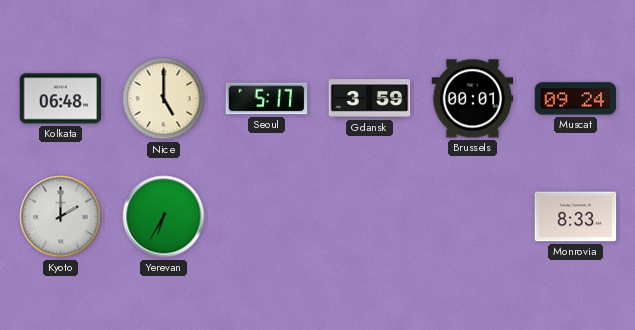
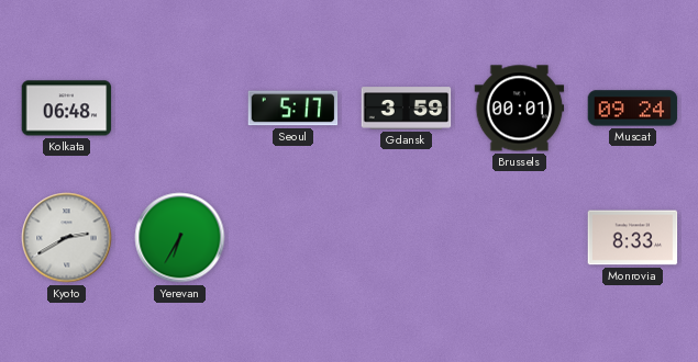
Nice: 5:00 -> none (164, 99)
Kyoto: 2:00 -> 2:40 (67, 238)
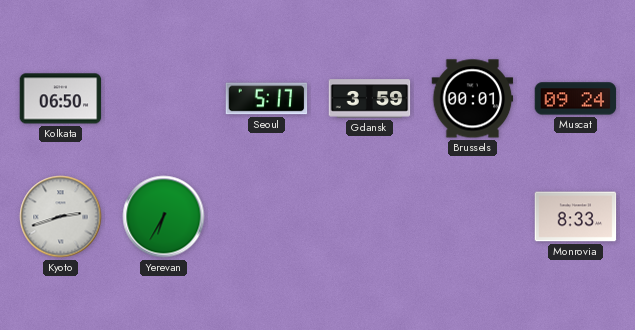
Kolkata: 06:48 -> 06:50 (61, 99)
Kyoto: 2:40 -> 2:42 (61, 217)
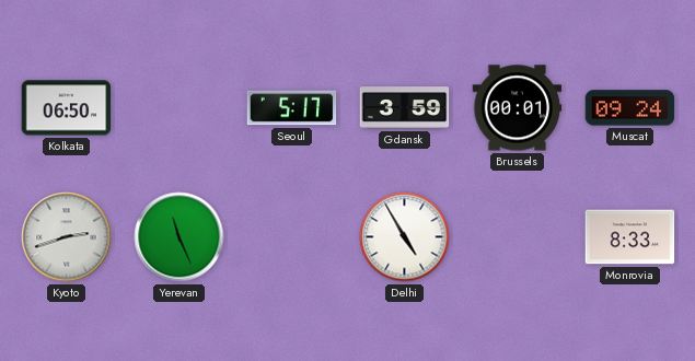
Yerevan: 6:35 -> 11:26 (179, 237)
Delhi: none -> 4:55 (405, 237)
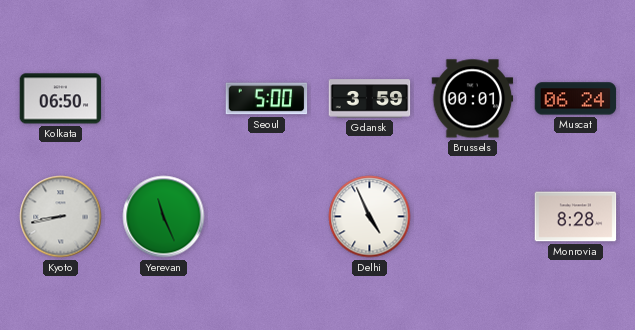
Seoul: 5:17 -> 5:00 (267, 99)
Muscat: 09:24 -> 06:24 (576, 99)
Kyoto: 2:42 -> 8:43 (61, 217)
Delhi: 4:55 -> 4:56 (370, 217)
Monrovia: 8:33 -> 8:28 (576, 217)
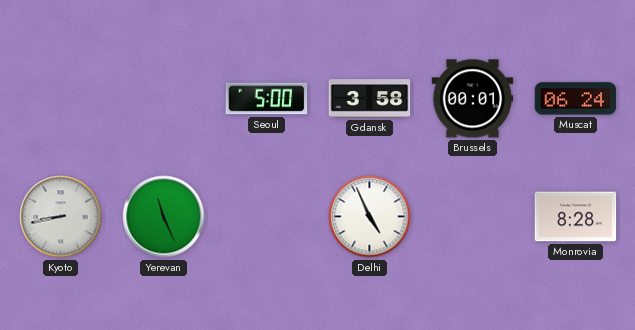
Kolkata: 06:50 -> none (61, 99)
Gdansk: 3:59 -> 3:58 (370, 99)
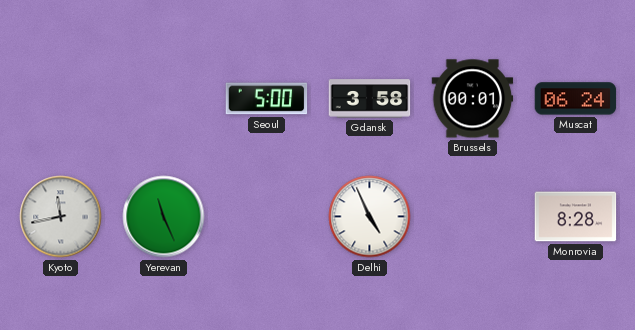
Kyoto: 8:43 -> 11:43 (61, 217)
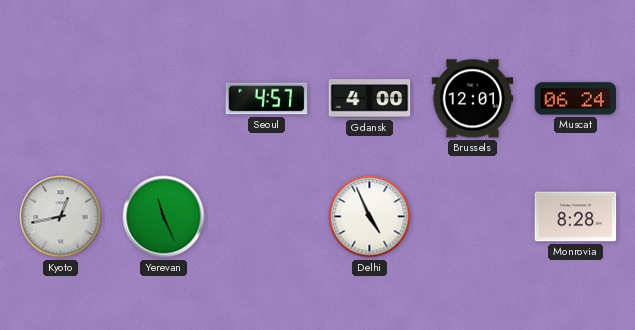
Seoul: 5:00 -> 4:57 (267, 99)
Gdansk: 3:58 -> 4:00 (370, 99)
Brussels: 00:01 -> 12:01 (473, 99)
Kyoto: 11:43 -> 12:43 (61, 217)
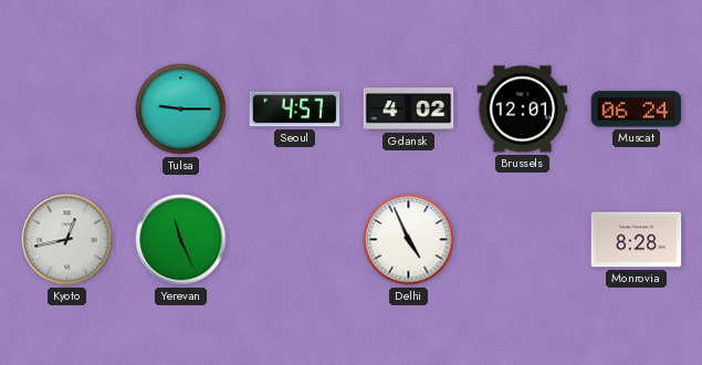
Tulsa: none -> 9:15 (181, 109)
Gdansk: 4:00 -> 4:02 (409, 109)
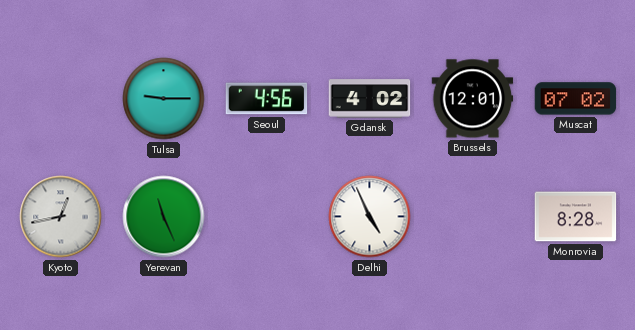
Seoul: 4:57 -> 4:56 (267, 99)
Muscat: 06:24 -> 07:02 (576, 99)
